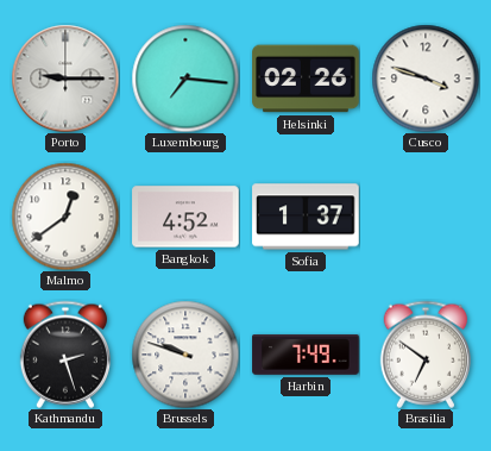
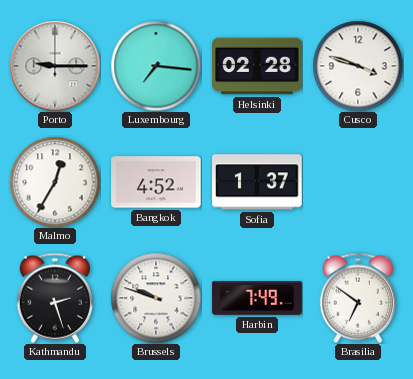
Helsinki: 02:26 -> 02:28 (257, 66)
Malmo: 12:39 -> 12:35 (55, 182)
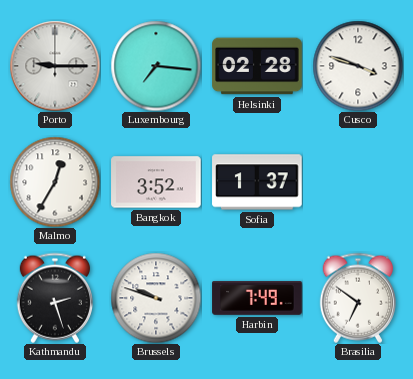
Bangkok: 4:52 -> 3:52 (156, 182)
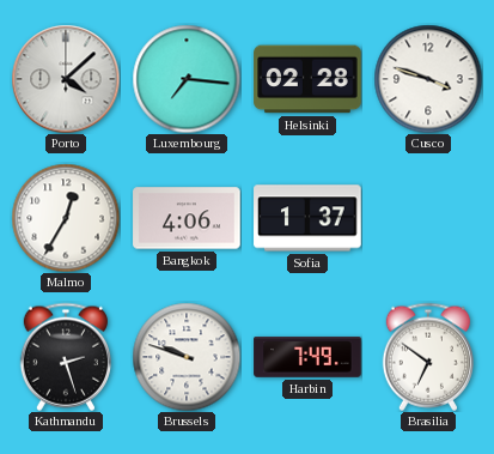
Porto: 9:15 -> 4:08 (66, 79)
Bangkok: 3:52 -> 4:06 (187, 218)
